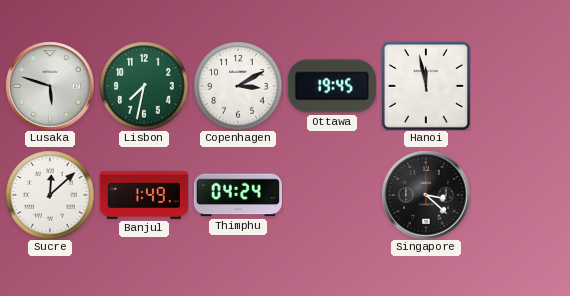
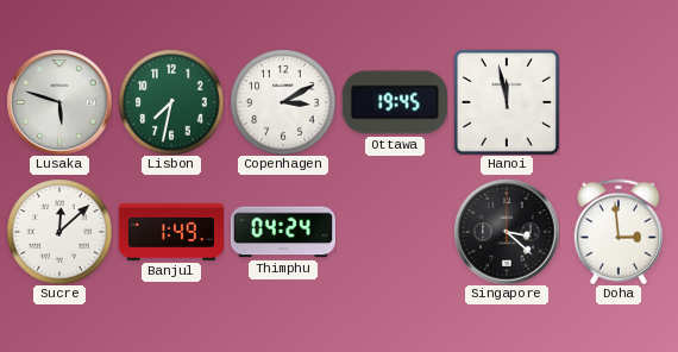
Doha: none -> 2:59 (619, 232)
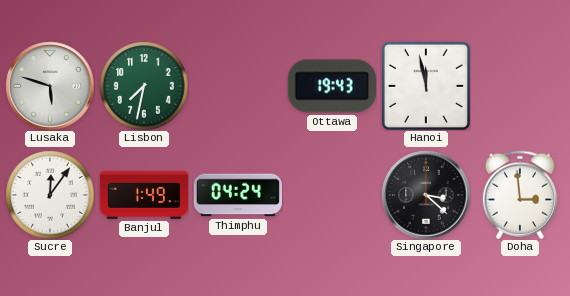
Copenhagen: 3:10 -> none (283, 102)
Ottawa: 19:45 -> 19:43 (332, 86)
Sucre: 12:08 -> 12:06 (50, 195)
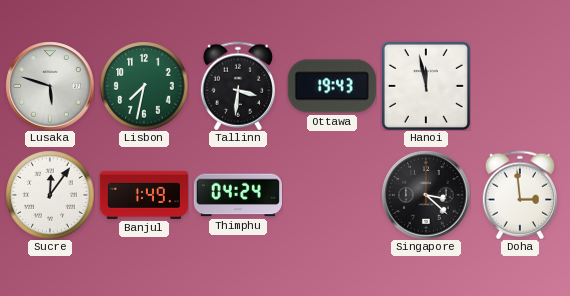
Tallinn: none -> 3:31 (238, 86)
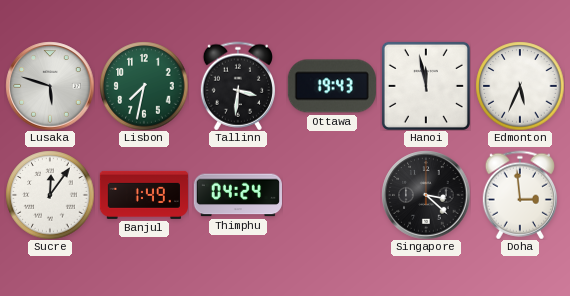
Edmonton: none -> 5:34 (520, 86)
